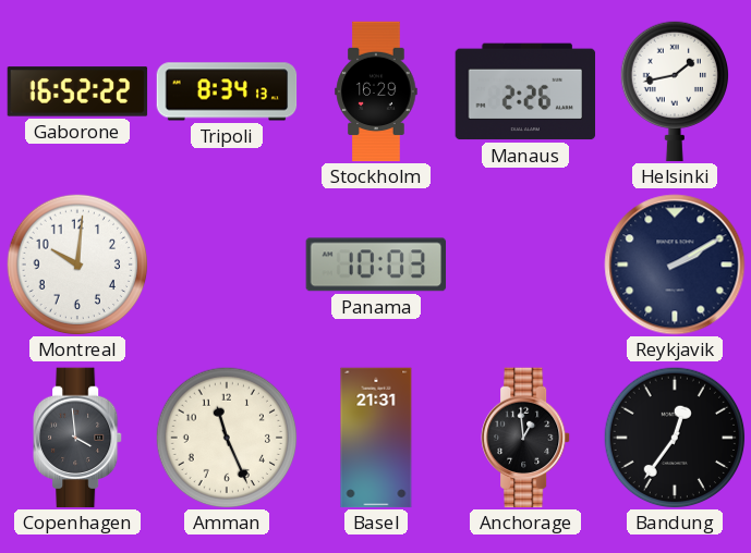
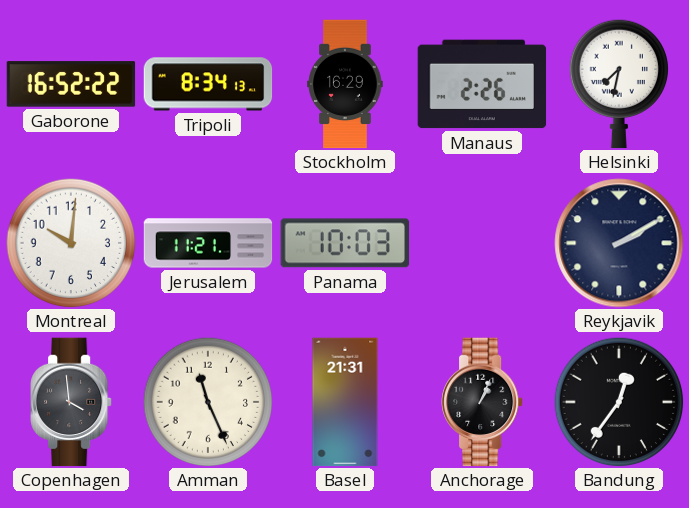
Helsinki: 1:43 -> 7:32 (618, 84)
Jerusalem: none -> 11:21 (208, 243)
Anchorage: 12:59 -> 1:04 (483, 402)
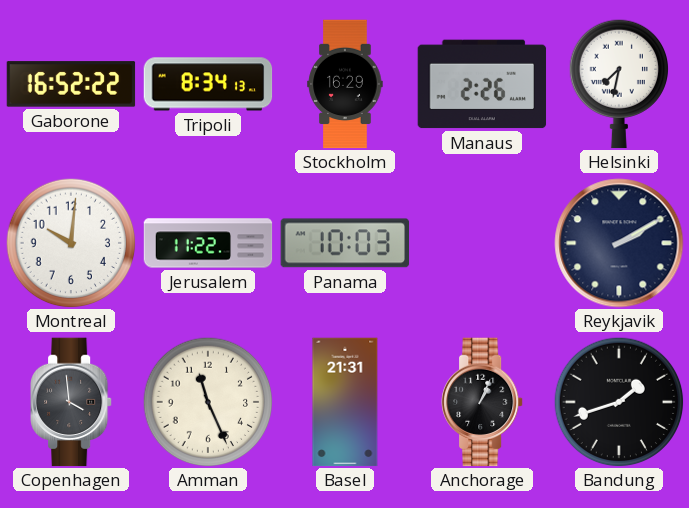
Jerusalem: 11:21 -> 11:22 (208, 243)
Bandung: 12:36 -> 1:42 (619, 402)
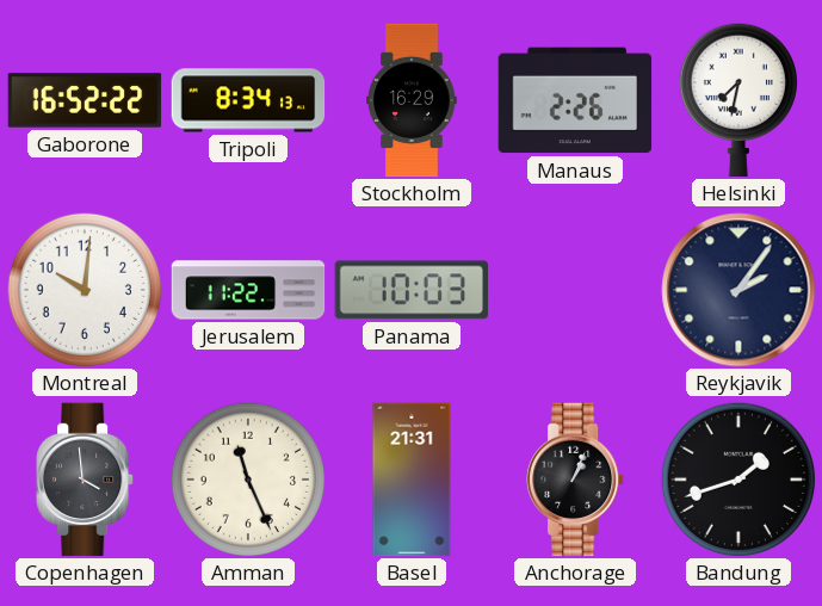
Reykjavik: 2:10 -> 2:06 (738, 290)
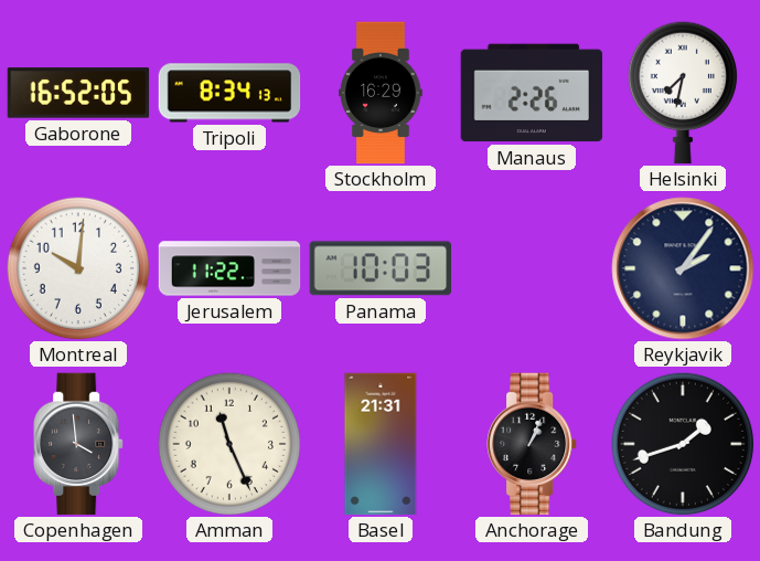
Gaborone: 16:52:22 -> 16:52:05 (78, 93)
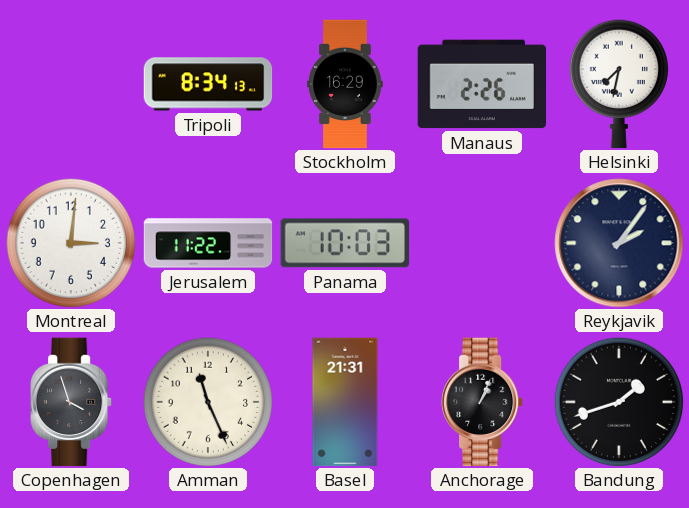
Gaborone: 16:52 -> none (78, 93)
Montreal: 10:01 -> 3:01 (71, 243)
Copenhagen: 3:59 -> 3:57 (72, 402)
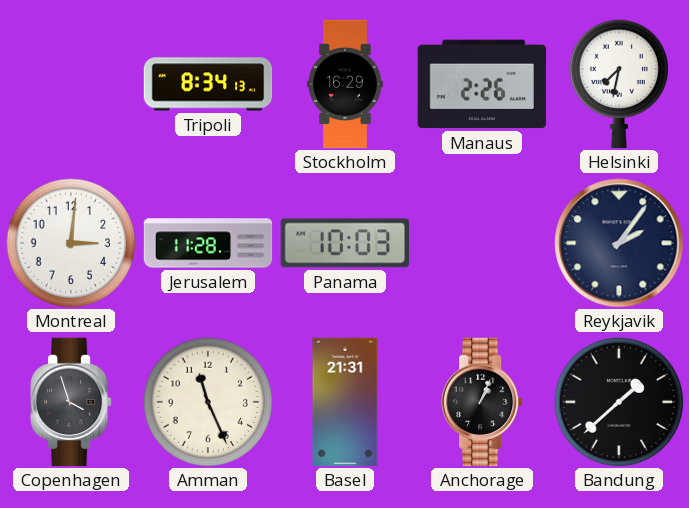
Jerusalem: 11:22 -> 11:28 (208, 243)
Bandung: 1:42 -> 1:38 (619, 402)
